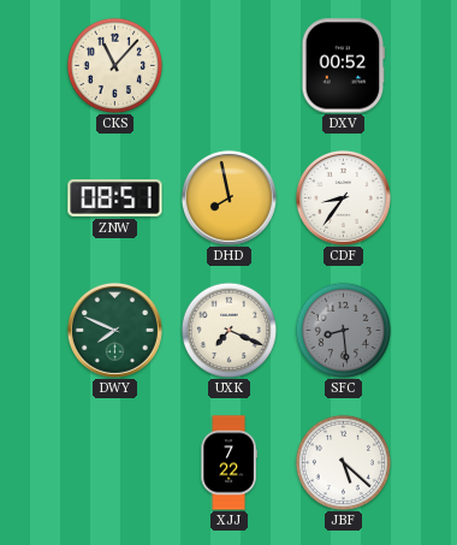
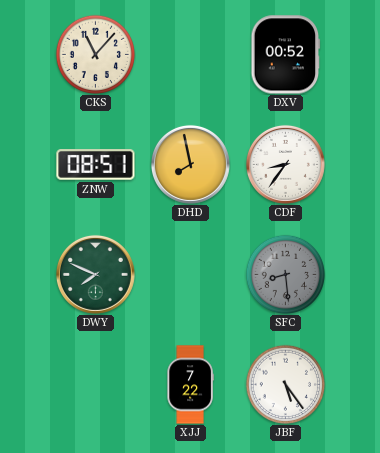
UXK: 7:19 -> none (228, 330)
JBF: 5:22 -> 5:24 (285, 384)
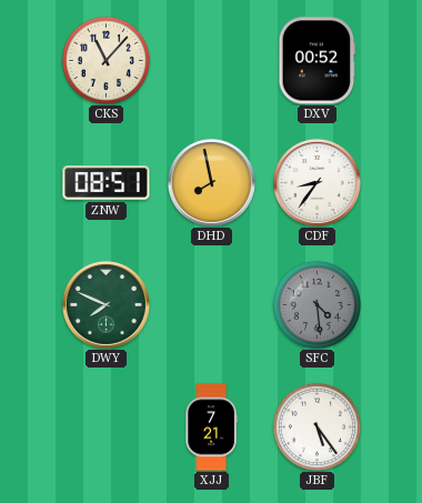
SFC: 8:29 -> 4:29 (316, 304)
XJJ: 7:22 -> 7:21 (211, 427)
